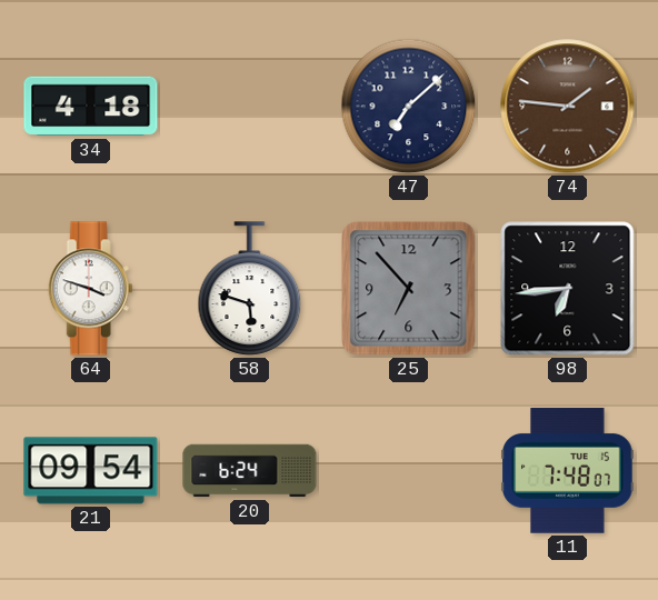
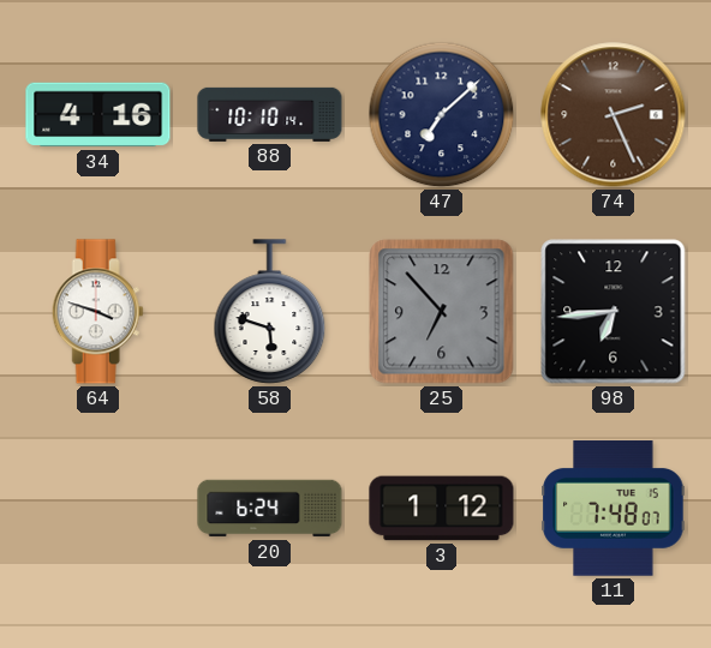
34: 4:18 -> 4:16 (98, 115)
88: none -> 10:10 (270, 114)
74: 1:46 -> 2:26 (614, 115)
21: 09:54 -> none (91, 471)
3: none -> 1:12 (442, 509)
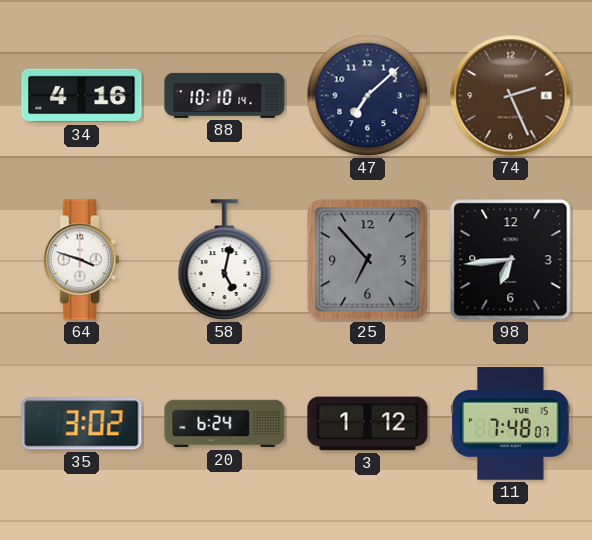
58: 5:48 -> 5:02 (225, 260)
35: none -> 3:02 (82, 424)
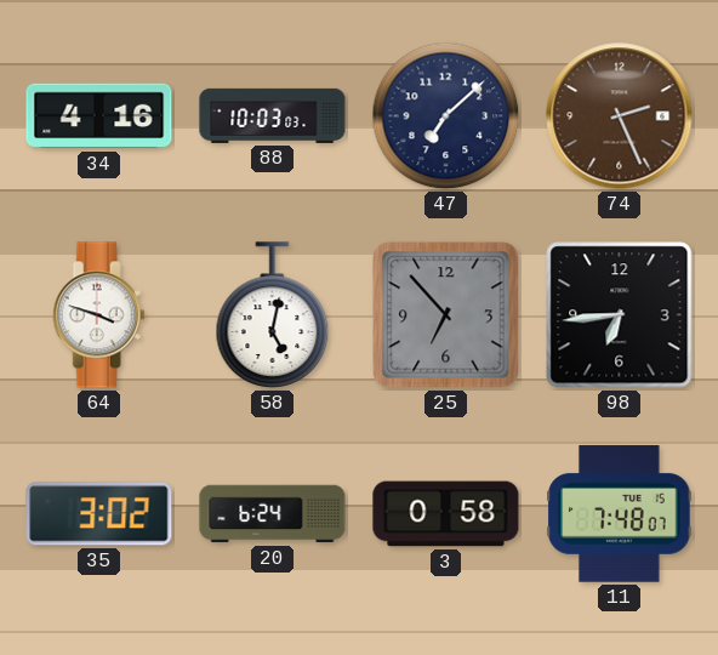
88: 10:10 -> 10:03 (273, 115)
3: 1:12 -> 0:58 (446, 514)
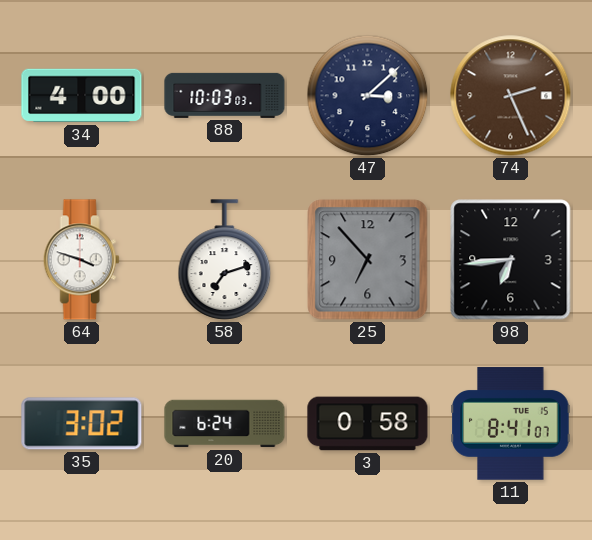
34: 4:16 -> 4:00 (82, 96)
47: 7:08 -> 3:08 (368, 96)
58: 5:02 -> 7:12 (225, 260)
11: 7:48 -> 8:41 (511, 424)
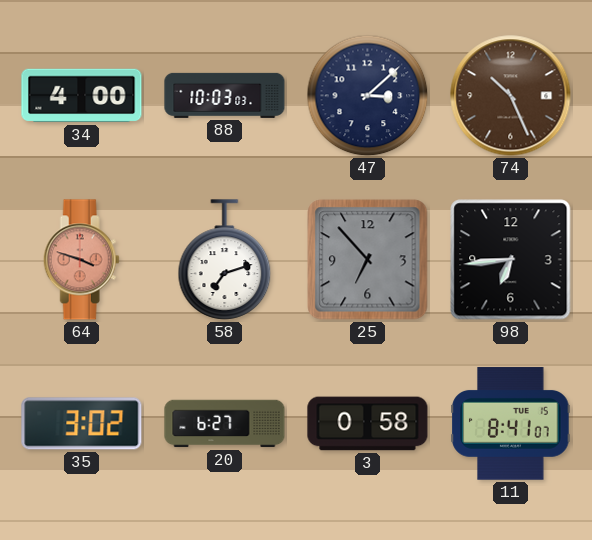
74: 2:26 -> 10:26 (511, 96)
64 dial: white -> salmon (81, 260)
20: 6:24 -> 6:27 (225, 424)
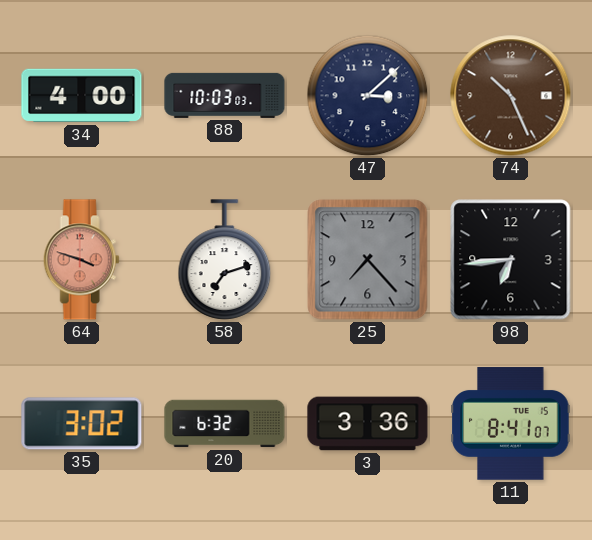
25: 6:53 -> 7:23 (368, 260)
20: 6:27 -> 6:32 (225, 424)
3: 0:58 -> 3:36 (368, 424)
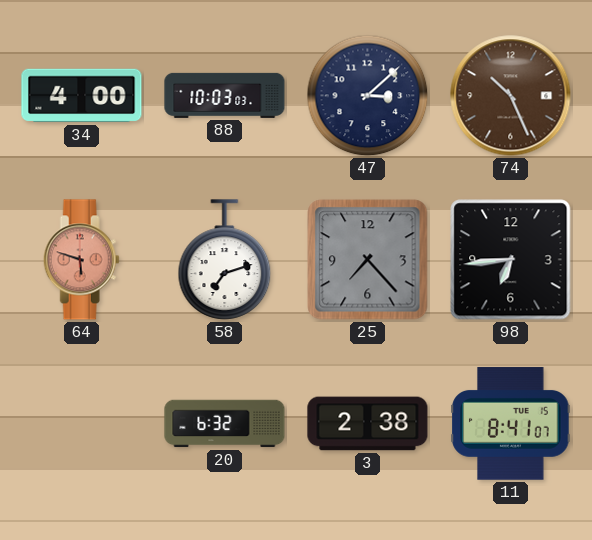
64: 3:48 -> 5:48 (81, 260)
35: 3:02 -> none (82, 424)
3: 3:36 -> 2:38 (368, 424)
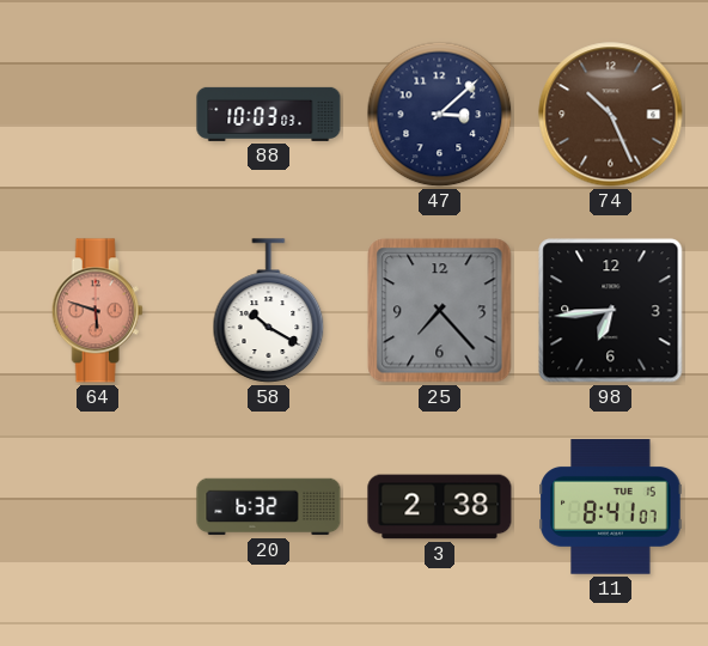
34: 4:00 -> none (82, 96)
58: 7:12 -> 10:20 (269, 311)
